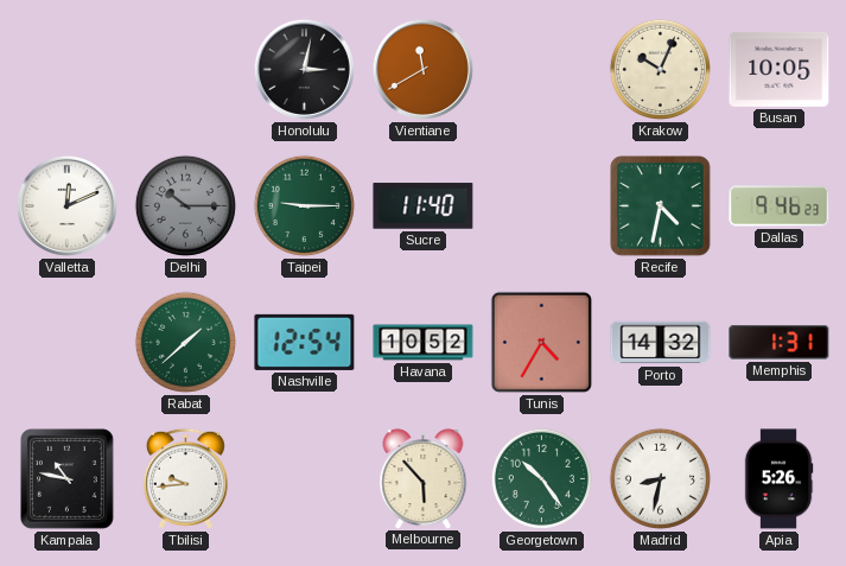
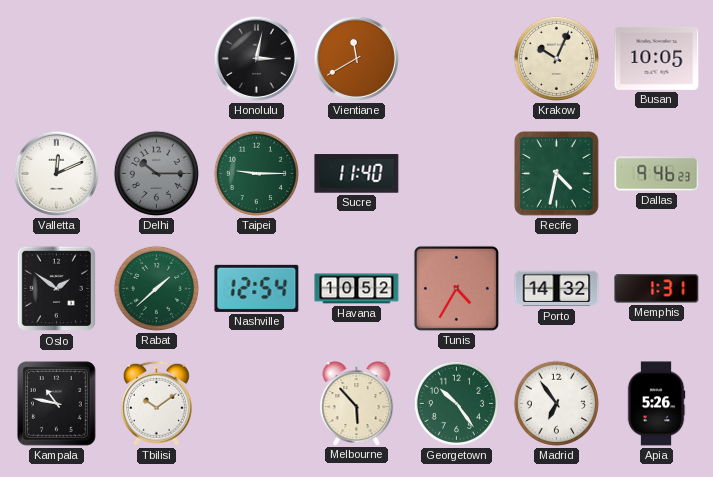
Oslo: none -> 1:51 (56, 289)
Tbilisi: 9:44 -> 10:09 (156, 403)
Madrid: 8:32 -> 6:54 (556, 403)
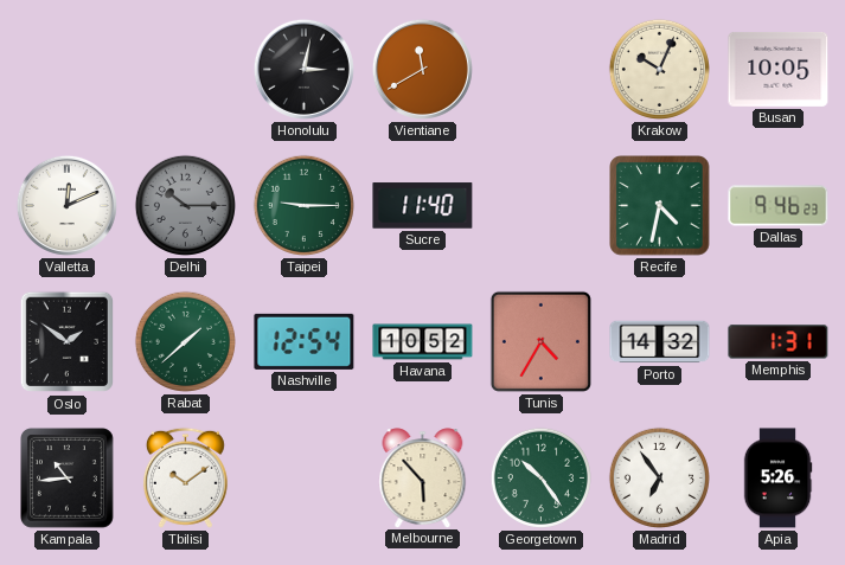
Kampala: 10:47 -> 10:44 (68, 479)
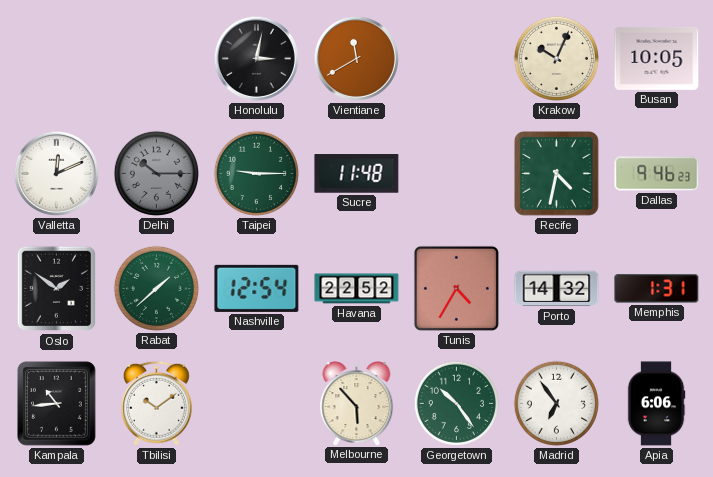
Sucre: 11:40 -> 11:48 (357, 174)
Havana: 10:52 -> 22:52 (357, 289)
Apia: 5:26 -> 6:06 (656, 404)
